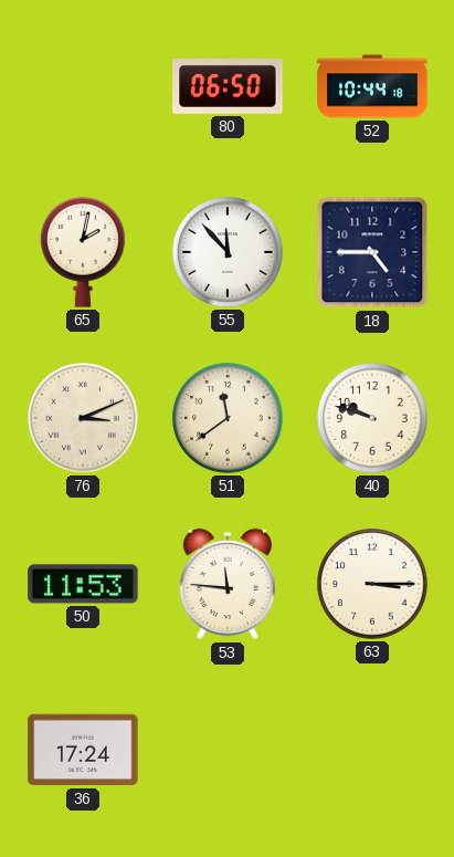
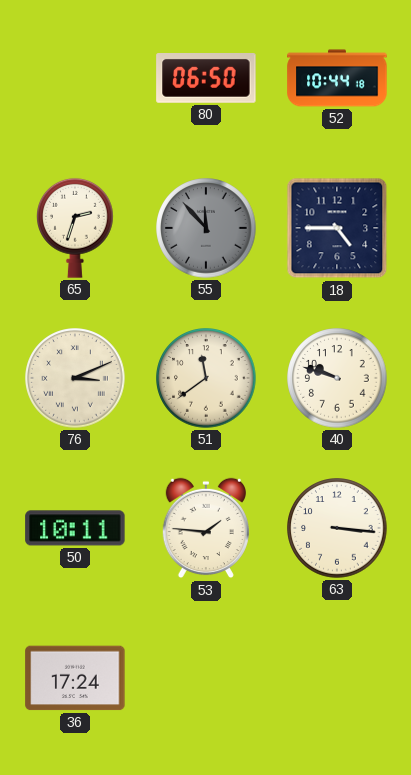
65: 2:02 -> 2:33 (76, 228)
55 dial: white -> grey (206, 228)
50: 11:53 -> 10:11 (75, 528)
53: 11:46 -> 1:46 (206, 528)
63: 3:15 -> 3:16 (337, 528)
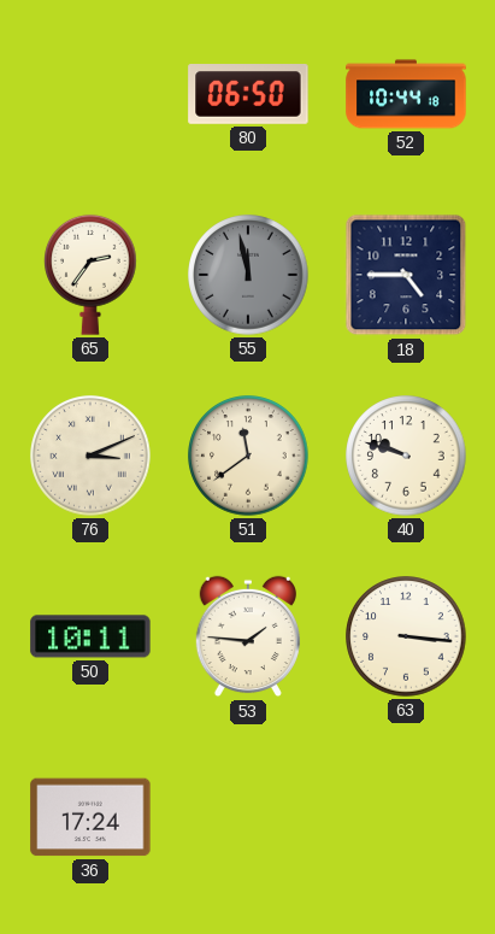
65: 2:33 -> 2:36 (92, 275)
55: 11:53 -> 11:58 (248, 275)
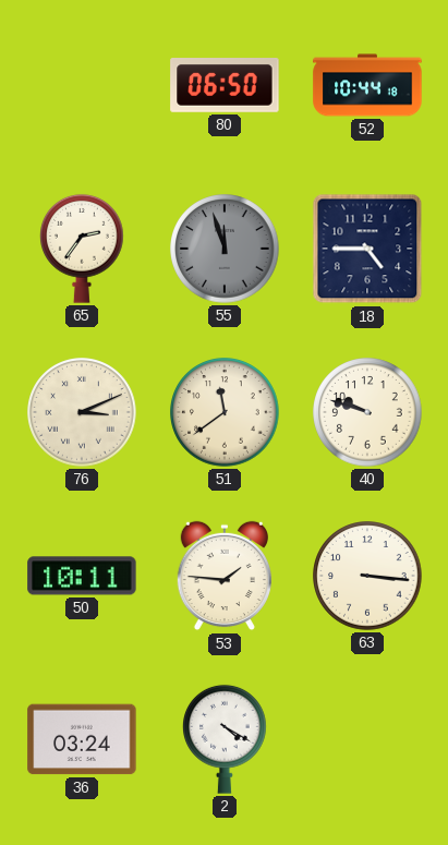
55: 11:58 -> 11:57 (225, 249)
36: 17:24 -> 03:24 (82, 739)
2: none -> 4:20 (226, 739)
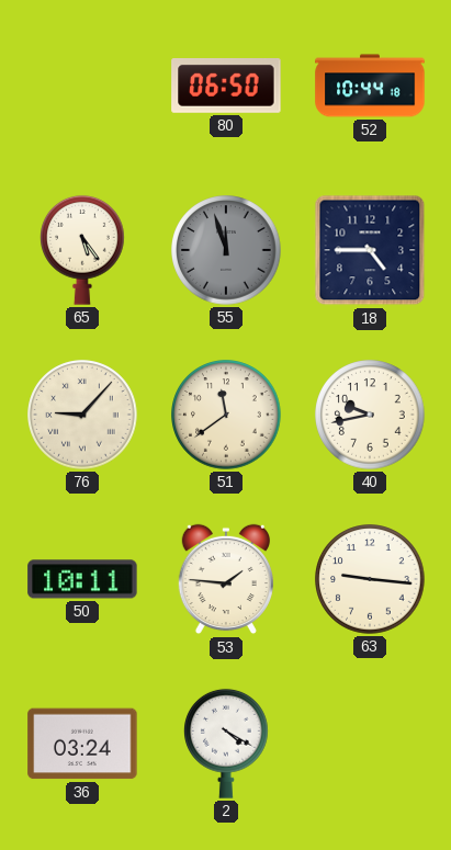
65: 2:36 -> 5:24 (83, 250)
76: 3:11 -> 9:07 (82, 415)
40: 9:48 -> 9:43 (370, 415)
63: 3:16 -> 9:16 (370, 579)
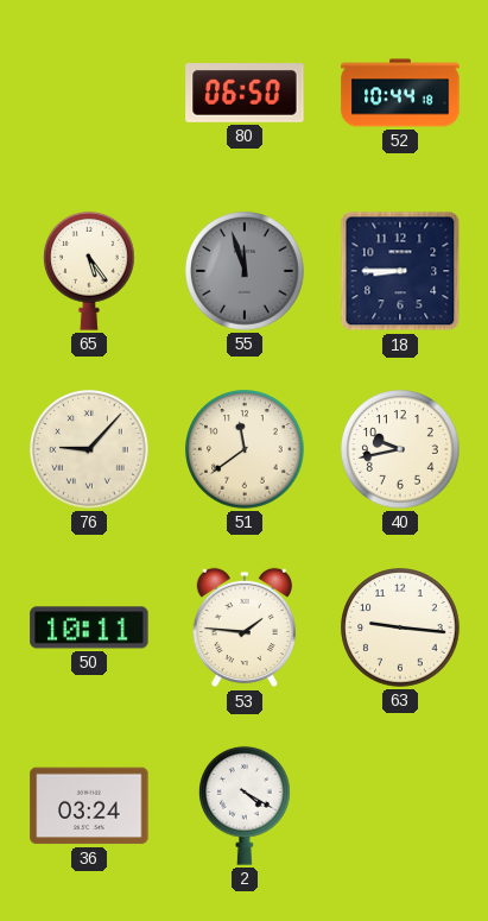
18: 4:45 -> 8:45 (400, 271)
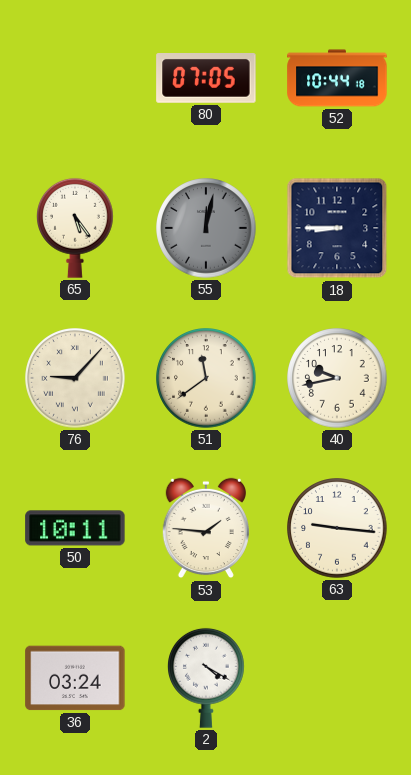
80: 06:50 -> 07:05 (206, 79)
55: 11:57 -> 12:02 (206, 228)
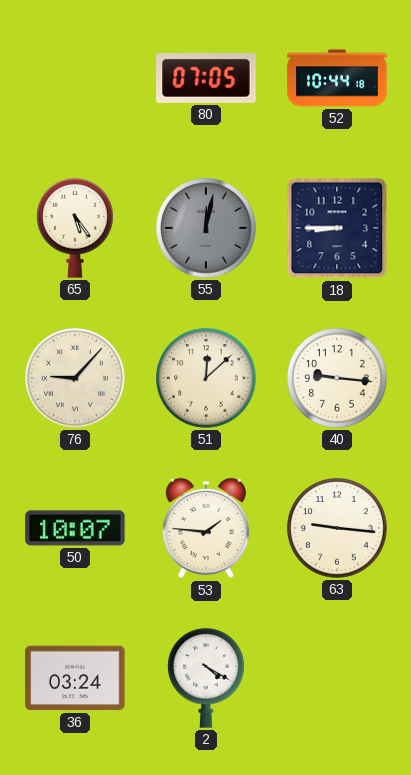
51: 11:39 -> 12:08 (206, 378)
40: 9:43 -> 9:16 (337, 378)
50: 10:11 -> 10:07 (75, 528)
